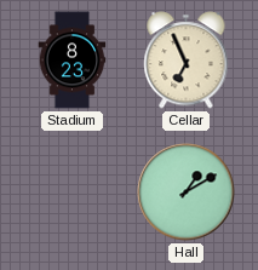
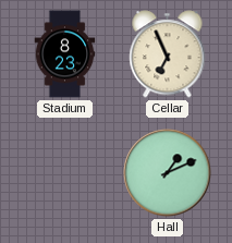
Hall: 1:10 -> 1:11 (168, 173)
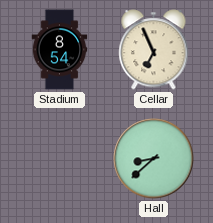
Stadium: 8:23 -> 8:54 (60, 50)
Hall: 1:11 -> 8:38 (154, 159)
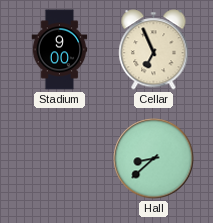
Stadium: 8:54 -> 9:00 (60, 50)
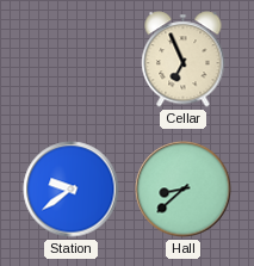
Stadium: 9:00 -> none (60, 50)
Station: none -> 9:39 (72, 190)
